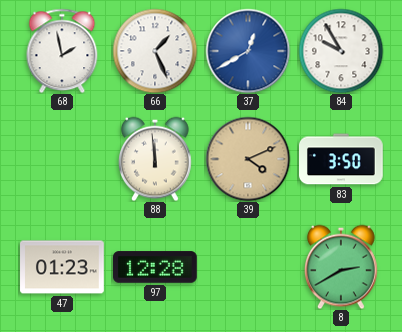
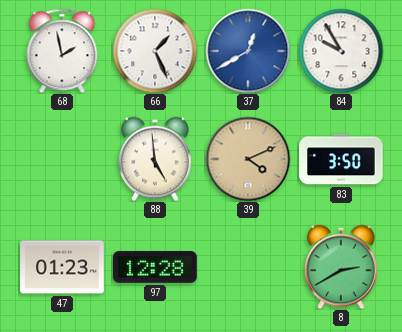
88: 11:59 -> 4:59 (156, 159)
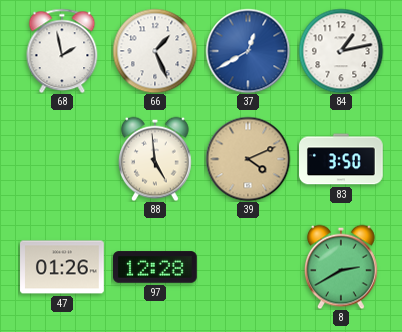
84: 9:55 -> 1:13 (341, 51)
47: 01:23 -> 01:26 (62, 267)
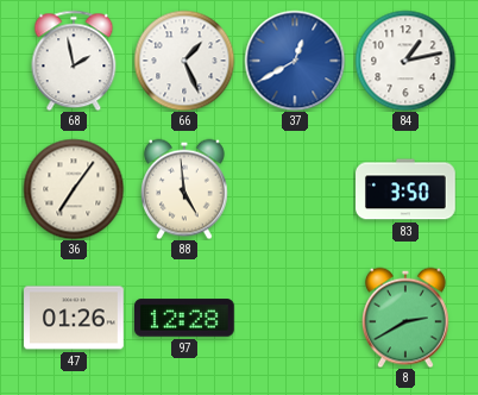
36: none -> 7:06 (74, 189)
39: 4:11 -> none (248, 159)
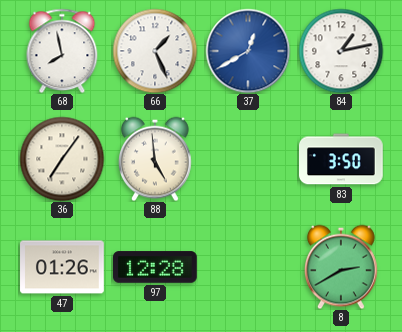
68: 1:58 -> 7:58 (62, 51)
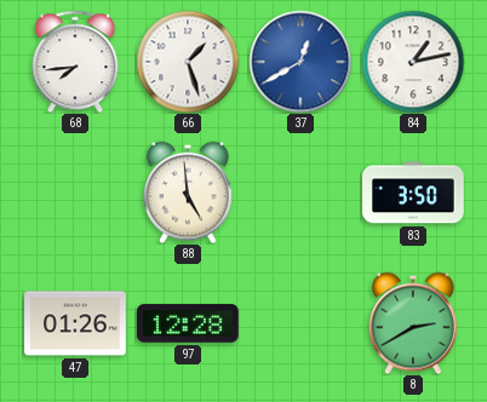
68: 7:58 -> 7:44 (75, 62)
66: 1:26 -> 1:27 (188, 62)
36: 7:06 -> none (62, 159)
